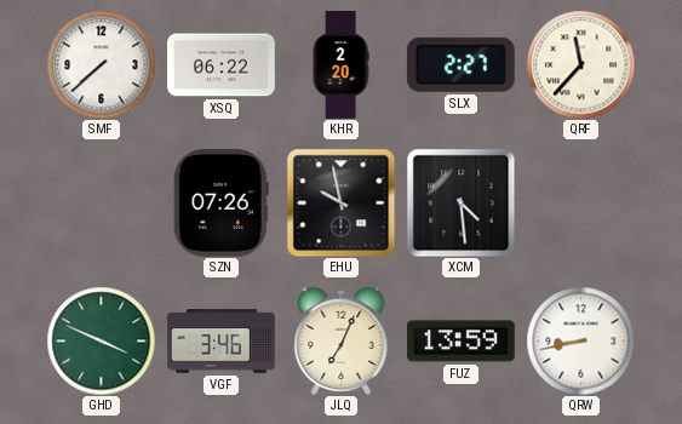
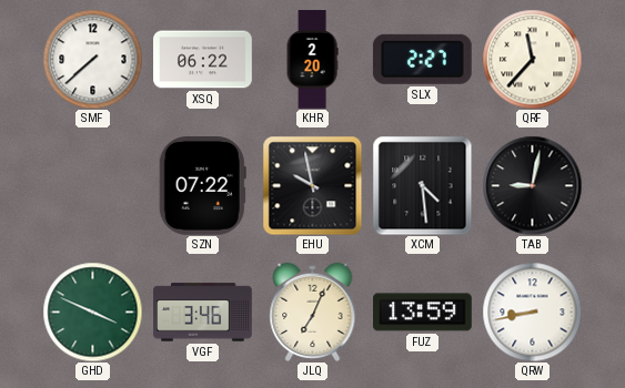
SZN: 07:26 -> 07:22 (202, 186)
TAB: none -> 9:02 (532, 185)
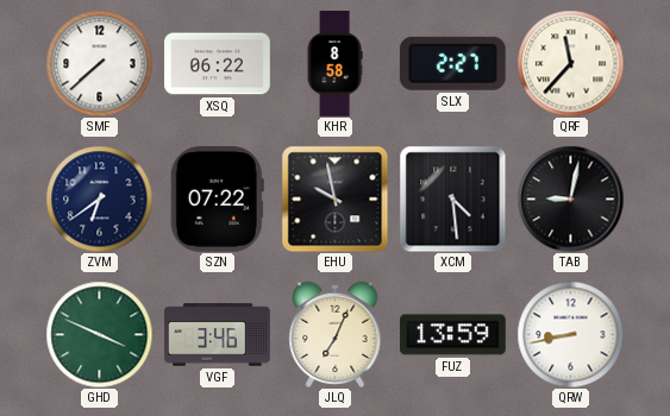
KHR: 2:20 -> 8:58 (334, 64)
ZVM: none -> 6:39 (99, 198)
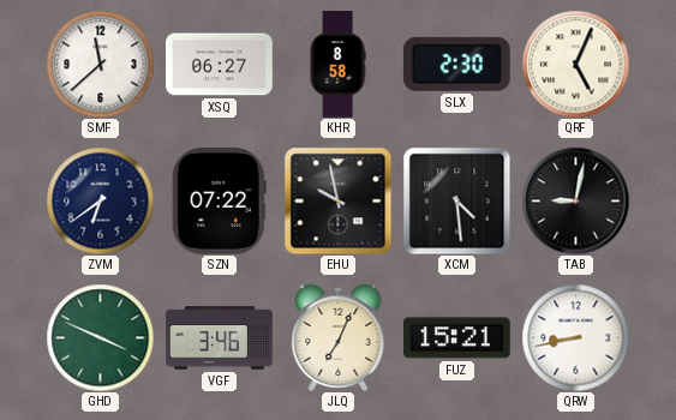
SMF: 7:38 -> 11:38 (100, 64)
XSQ: 06:22 -> 06:27 (220, 65)
SLX: 2:27 -> 2:30 (456, 64)
QRF: 11:37 -> 5:04 (575, 64)
FUZ: 13:59 -> 15:21 (457, 338)
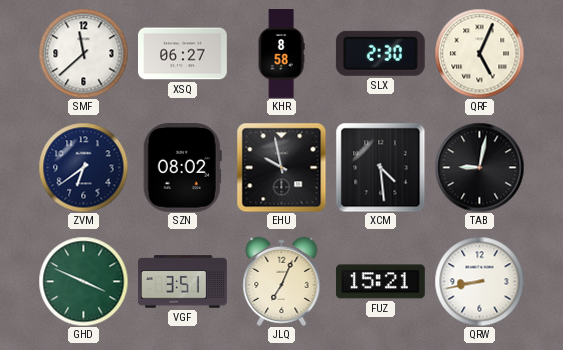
SZN: 07:22 -> 08:02 (182, 168)
VGF: 3:46 -> 3:51 (183, 282)
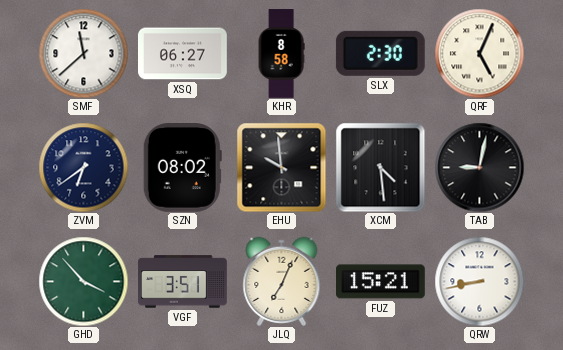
EHU: 9:58 -> 9:59 (281, 167)
GHD: 3:49 -> 3:53 (83, 281)
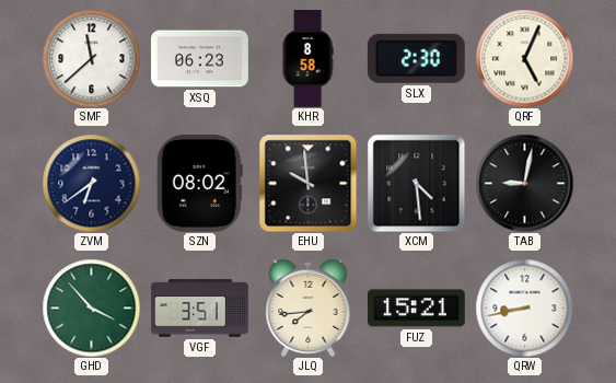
XSQ: 06:27 -> 06:23 (200, 59)
JLQ: 7:04 -> 7:44 (309, 307)
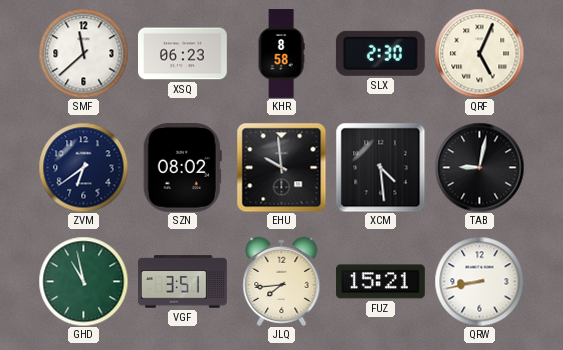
GHD: 3:53 -> 10:58 (83, 281)
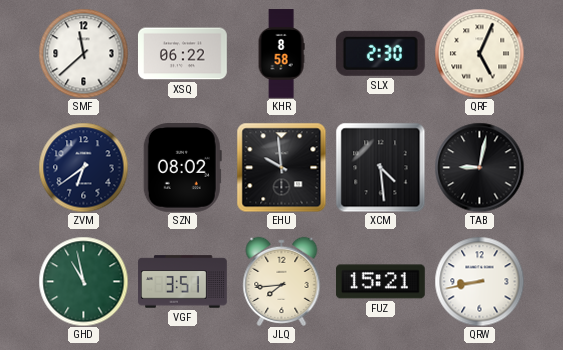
XSQ: 06:23 -> 06:22 (183, 54)
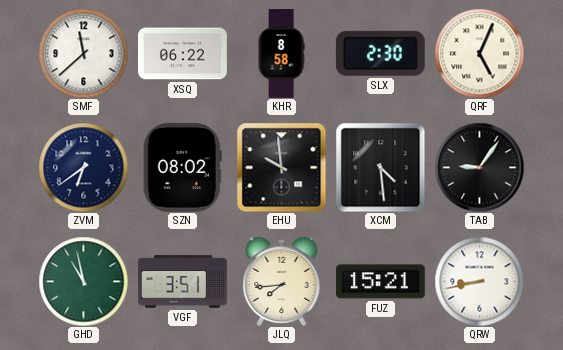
TAB: 9:02 -> 9:06 (479, 167)
